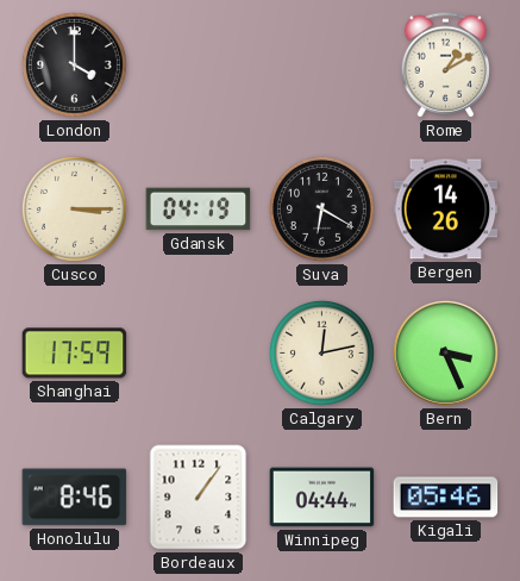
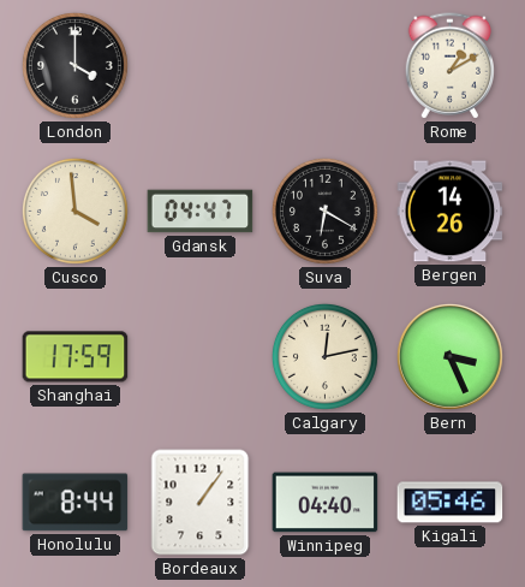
Cusco: 3:15 -> 3:59 (74, 211)
Gdansk: 04:19 -> 04:47 (201, 212)
Honolulu: 8:46 -> 8:44 (76, 503)
Winnipeg: 04:44 -> 04:40 (326, 503)
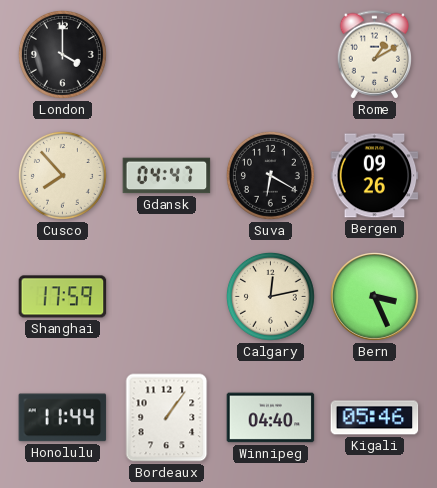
Cusco: 3:59 -> 7:53 (62, 175)
Bergen: 14:26 -> 09:26 (375, 176)
Honolulu: 8:44 -> 11:44 (63, 418)
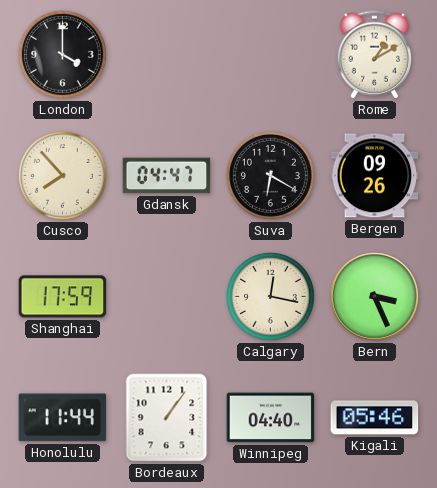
Calgary: 12:13 -> 12:17 (270, 296)
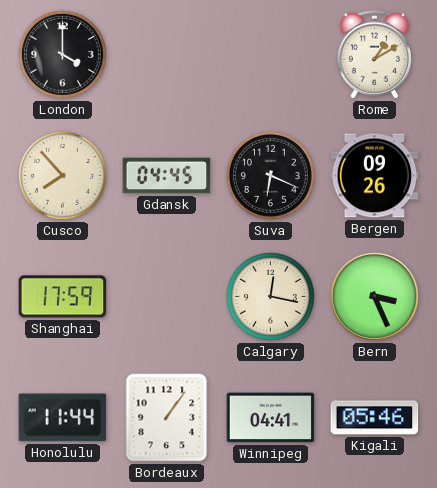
Gdansk: 04:47 -> 04:45 (167, 176)
Suva: 6:20 -> 6:19 (270, 175)
Winnipeg: 04:40 -> 04:41 (271, 418)
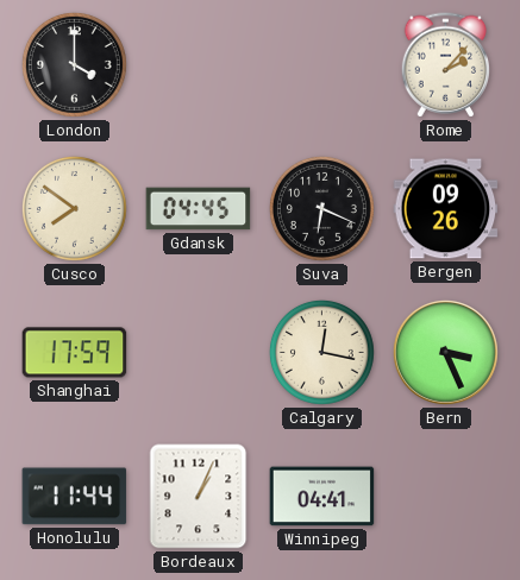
Rome: 1:10 -> 2:07 (446, 65)
Cusco: 7:53 -> 7:51 (74, 208)
Bordeaux: 1:06 -> 1:04 (199, 497)
Kigali: 05:46 -> none (375, 418)
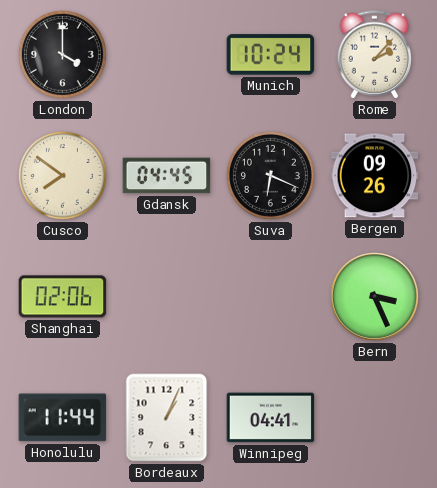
Munich: none -> 10:24 (271, 55)
Shanghai: 17:59 -> 02:06 (63, 297)
Calgary: 12:17 -> none (321, 352)
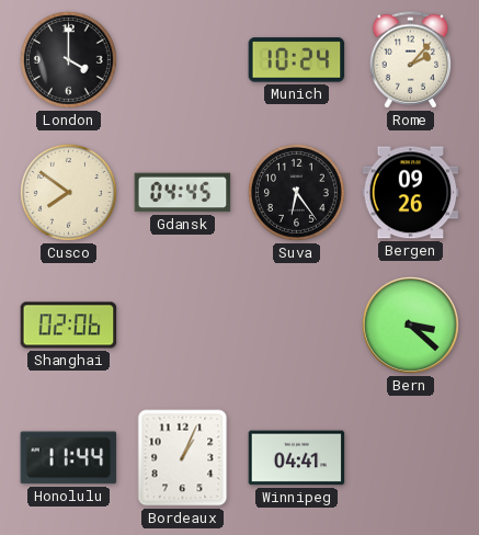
Suva: 6:19 -> 6:24 (296, 192)
Bern: 3:26 -> 3:22 (410, 325)
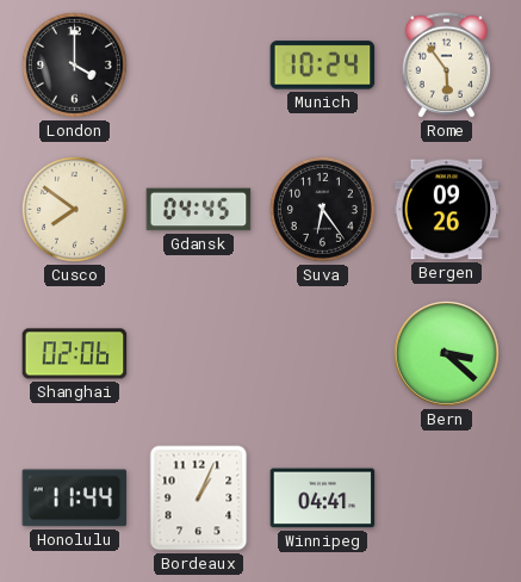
Rome: 2:07 -> 5:54 (447, 66)
